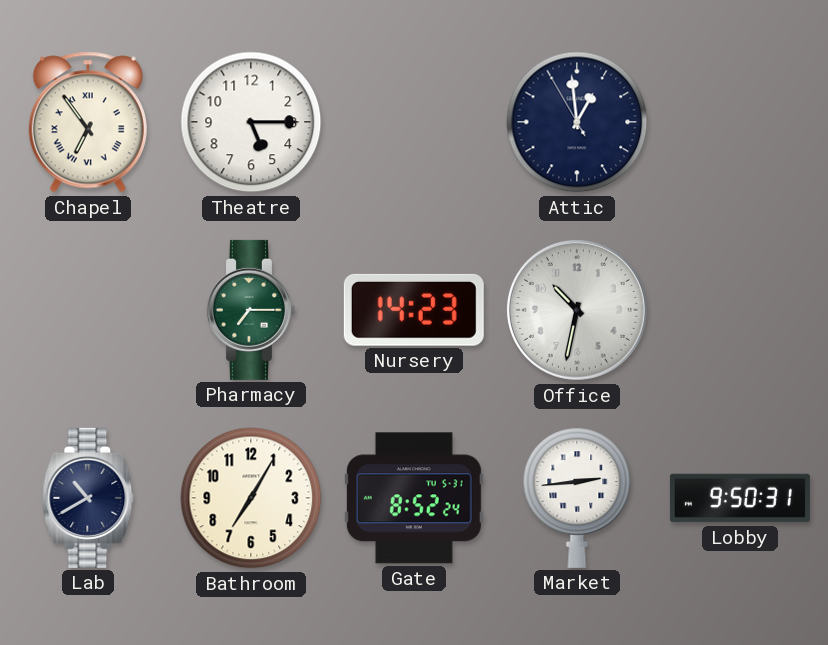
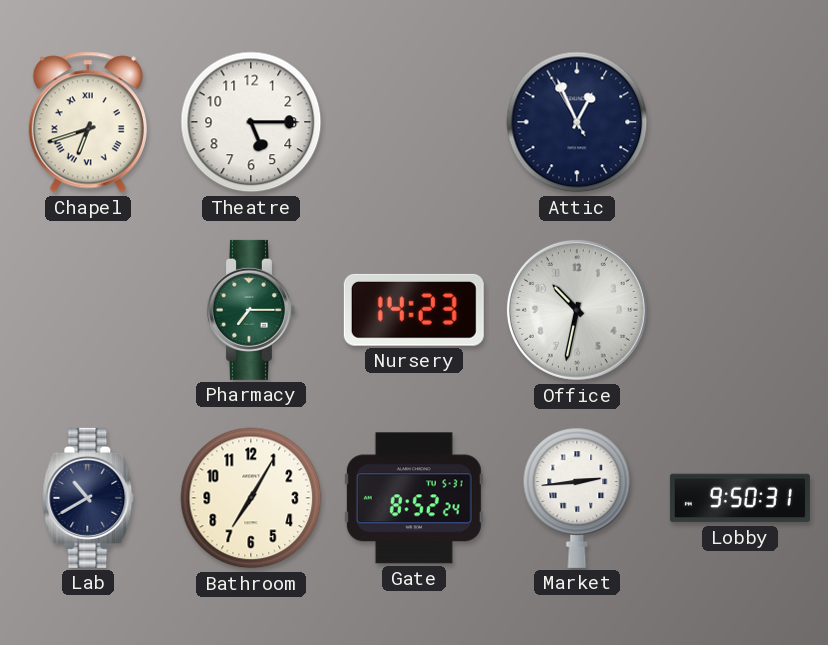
Chapel: 6:54 -> 6:42 (88, 122)
Attic: 12:58 -> 12:55 (577, 122)
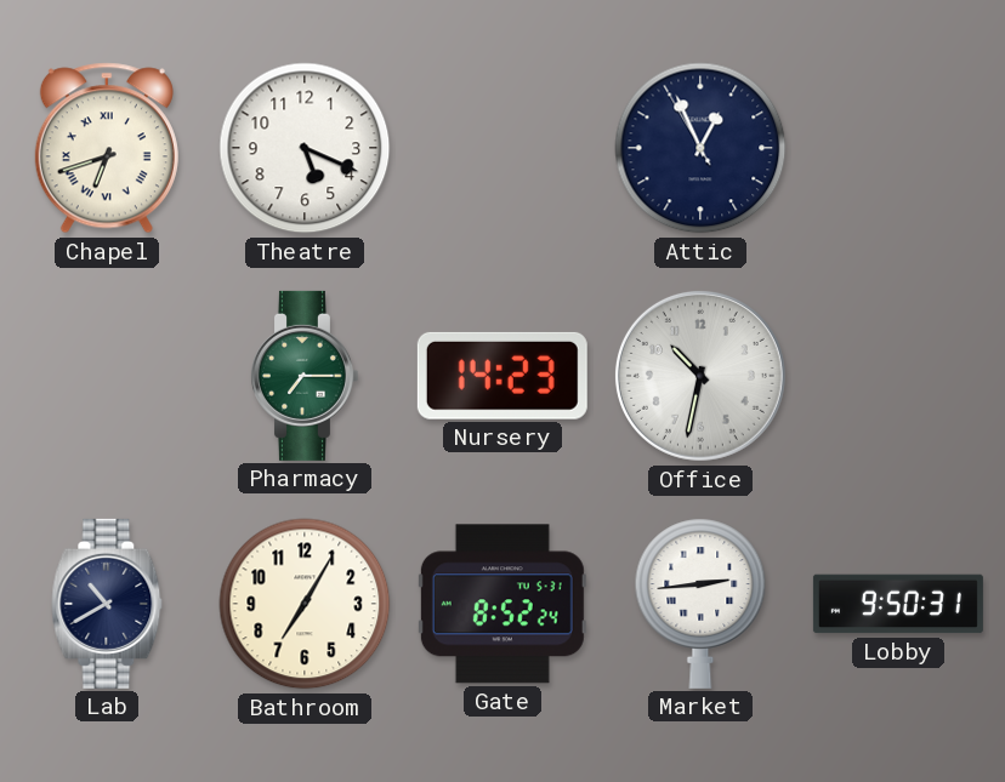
Theatre: 5:15 -> 5:19 (305, 148)
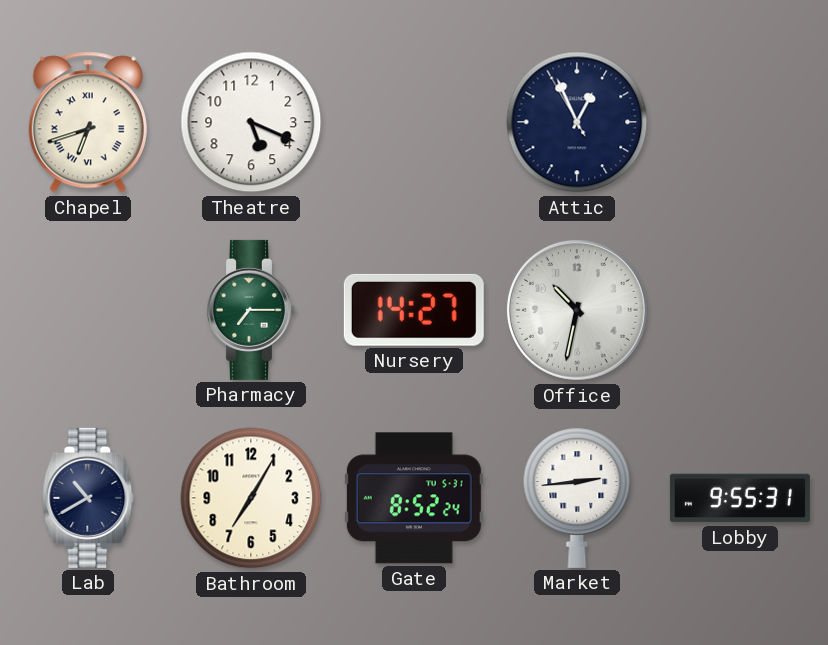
Nursery: 14:23 -> 14:27 (414, 310)
Lobby: 9:50 -> 9:55 (740, 498)
